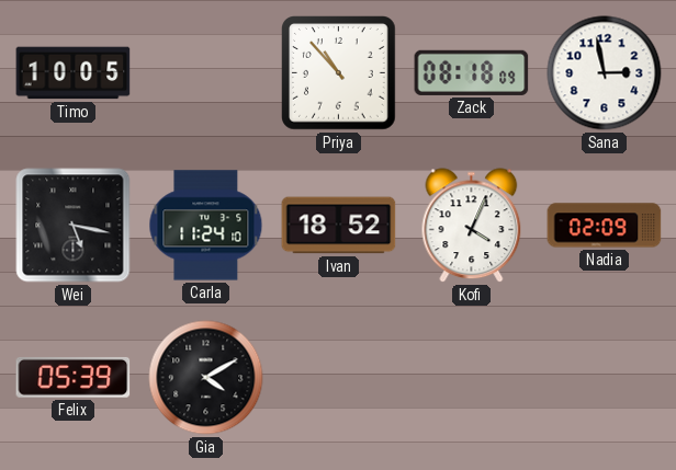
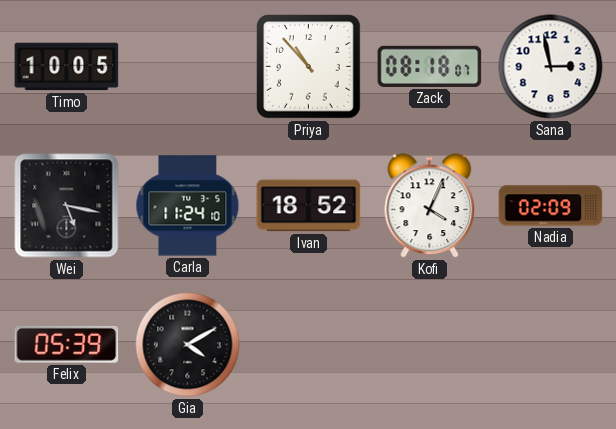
Zack: 08:18:09 -> 08:18:07 (430, 66)
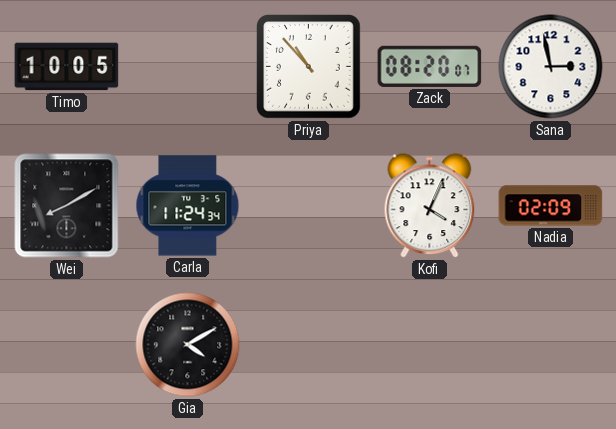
Zack: 08:18 -> 08:20 (430, 66)
Wei: 5:17 -> 8:10 (67, 206)
Carla: 11:24:10 -> 11:24:34 (188, 206)
Ivan: 18:52 -> none (309, 206)
Felix: 05:39 -> none (67, 344)
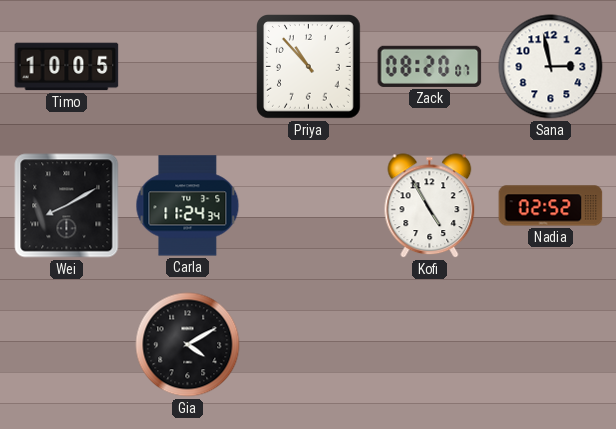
Kofi: 4:04 -> 4:55 (430, 206)
Nadia: 02:09 -> 02:52 (551, 206)
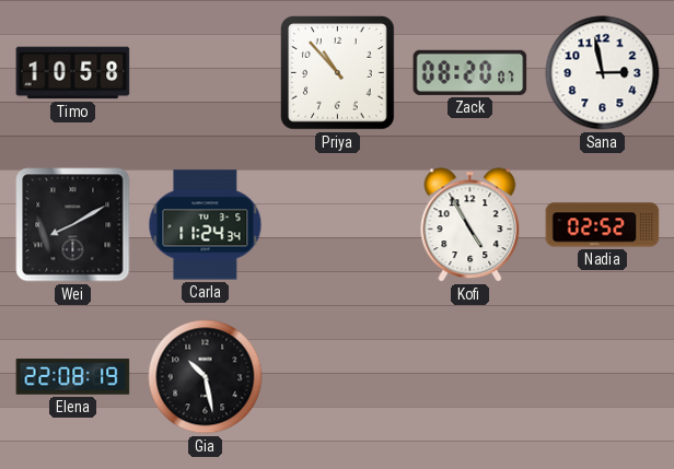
Timo: 10:05 -> 10:58 (73, 73)
Elena: none -> 22:08 (73, 377)
Gia: 4:10 -> 10:28 (206, 377)
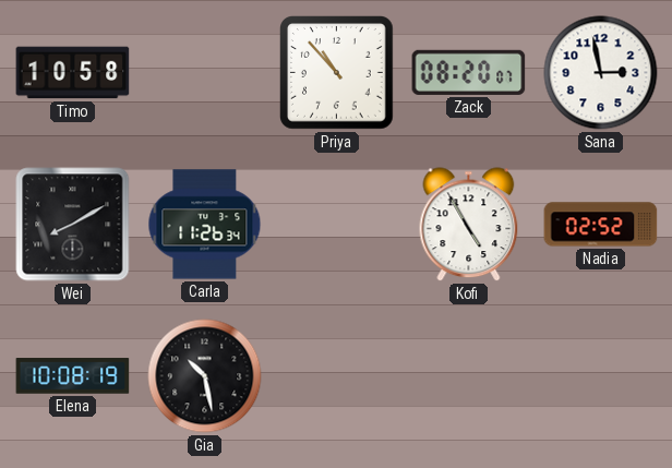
Carla: 11:24 -> 11:26 (205, 225)
Elena: 22:08 -> 10:08 (73, 376)
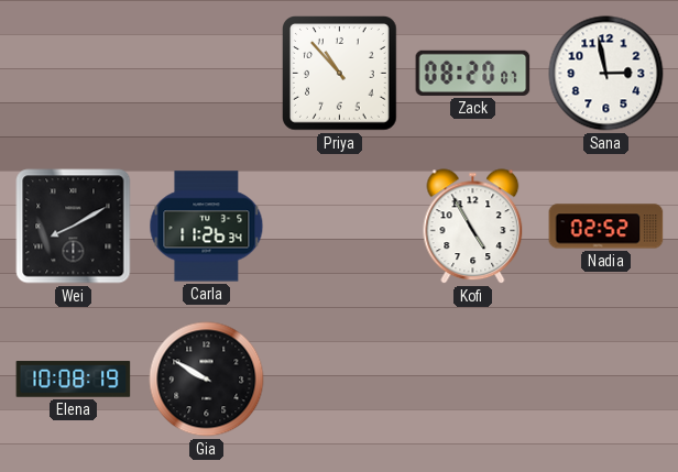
Timo: 10:58 -> none (73, 73)
Gia: 10:28 -> 9:50 (207, 380)
